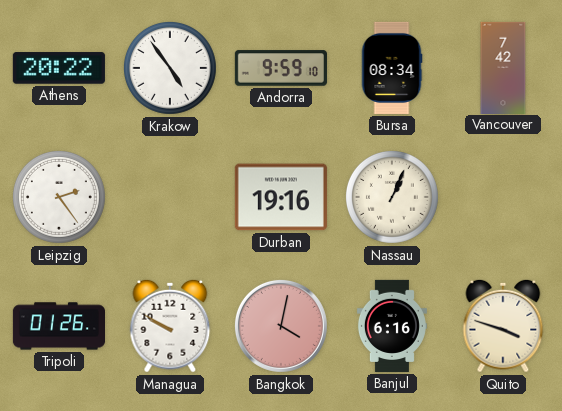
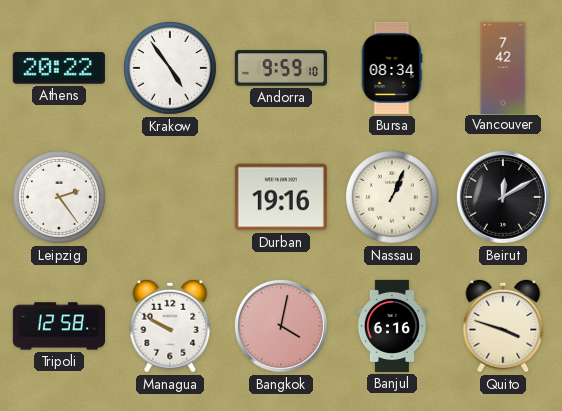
Beirut: none -> 12:10 (503, 197)
Tripoli: 01:26 -> 12:58 (58, 326)
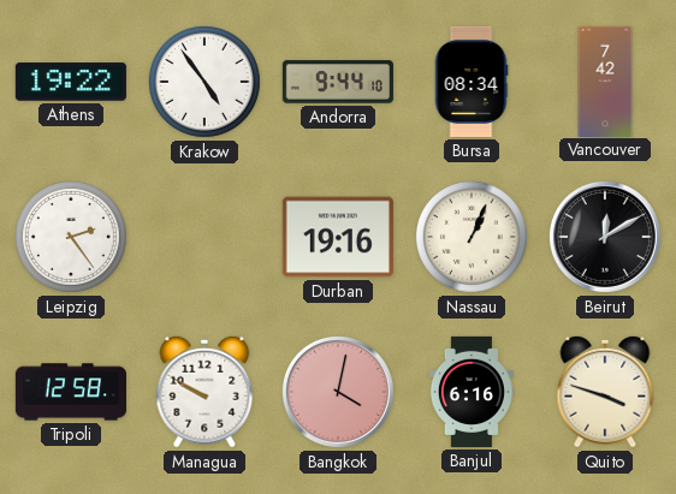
Athens: 20:22 -> 19:22 (71, 82)
Andorra: 9:59 -> 9:44 (338, 82)
